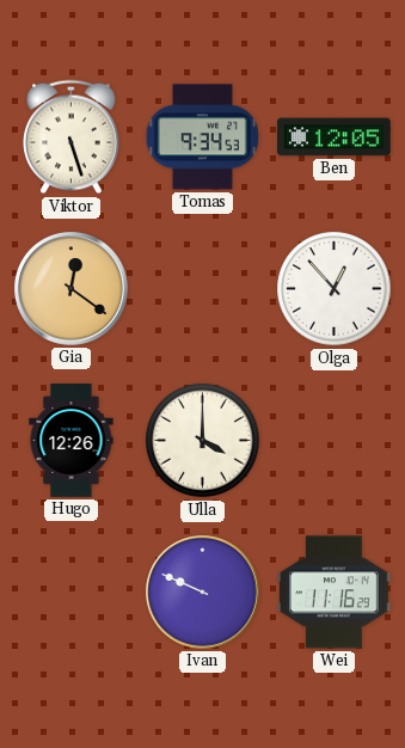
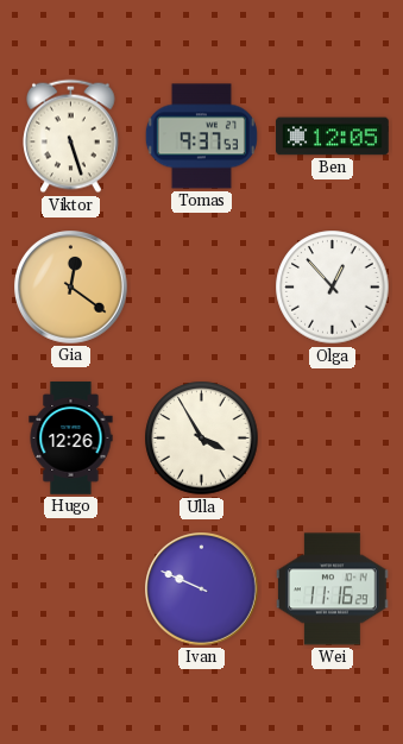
Tomas: 9:34 -> 9:37 (201, 137)
Ulla: 4:00 -> 3:55 (202, 439)
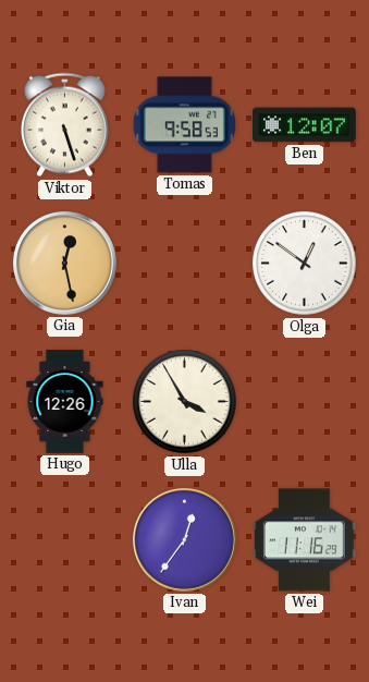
Tomas: 9:37 -> 9:58 (184, 125)
Ben: 12:05 -> 12:07 (305, 125)
Gia: 12:21 -> 12:28 (65, 264)
Olga: 12:53 -> 12:51 (305, 264)
Ivan: 9:49 -> 12:36 (185, 540)
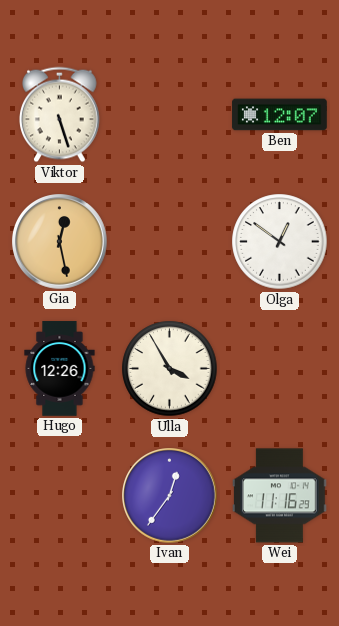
Tomas: 9:58 -> none (184, 125)
